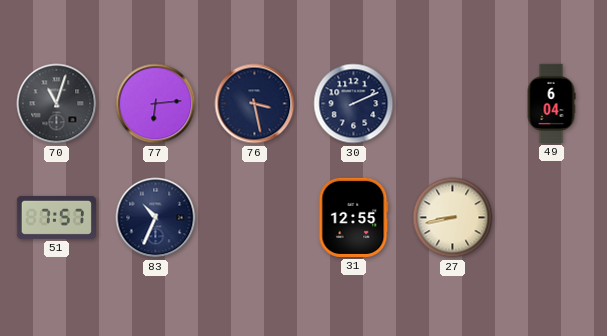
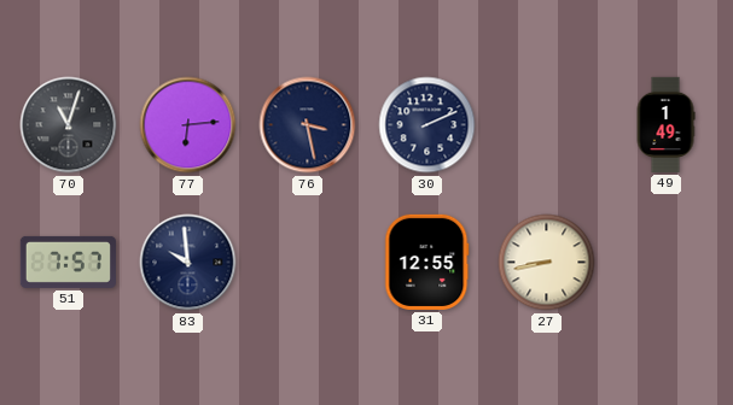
49: 6:04 -> 1:49 (665, 124)
83: 10:34 -> 9:59 (188, 263)
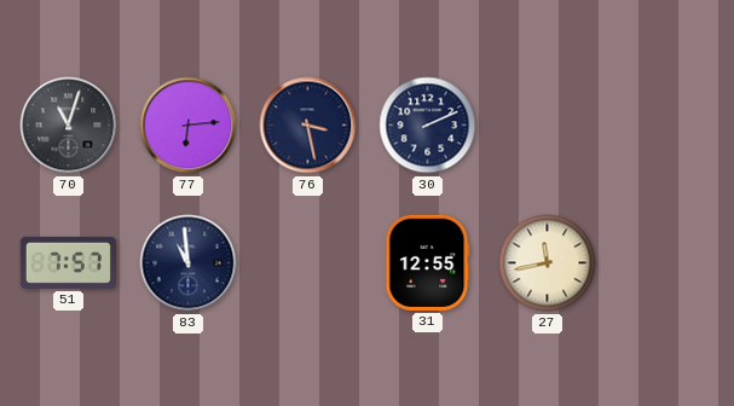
49: 1:49 -> none (665, 124)
83: 9:59 -> 10:59 (189, 263)
27: 8:43 -> 11:43 (548, 263)
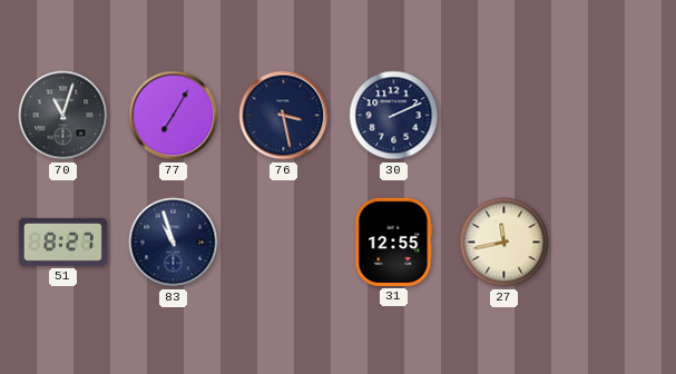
77: 6:14 -> 7:05 (174, 116)
51: 7:57 -> 8:27 (62, 242)
83: 10:59 -> 10:57 (174, 243)
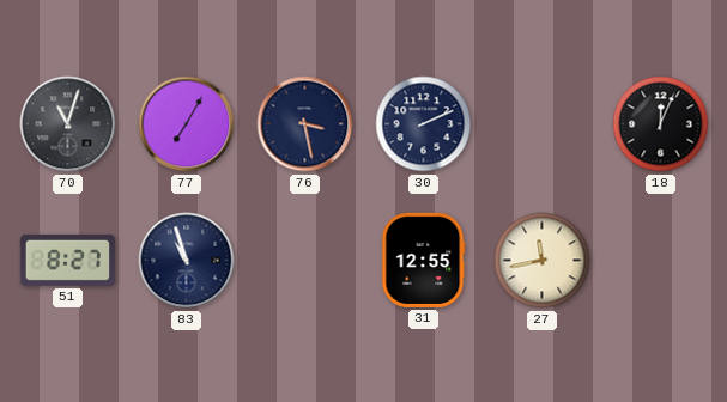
18: none -> 12:04 (661, 124)
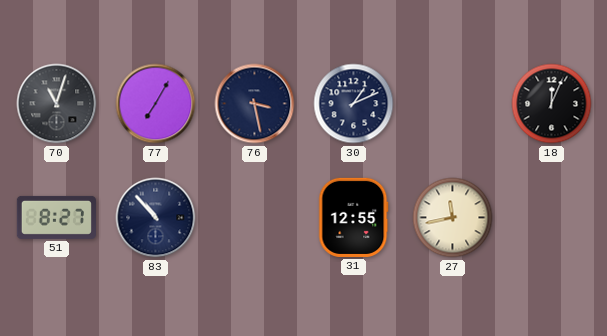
30: 2:11 -> 1:11 (354, 104)
83: 10:57 -> 10:53 (156, 218)
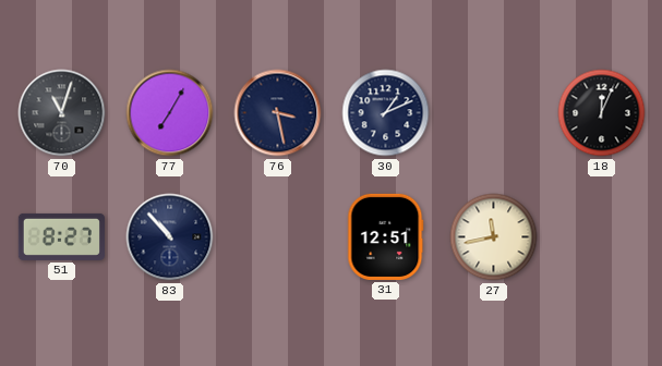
31: 12:55 -> 12:51 (386, 236)
